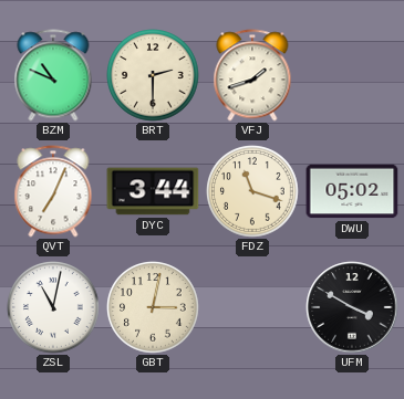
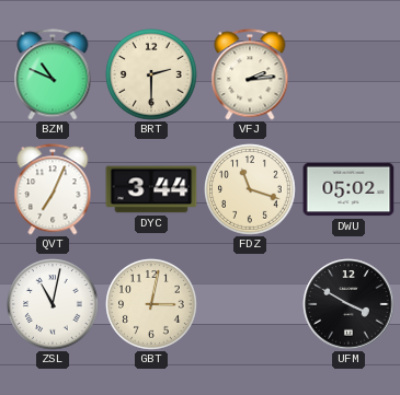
VFJ: 1:42 -> 2:14 (250, 74)
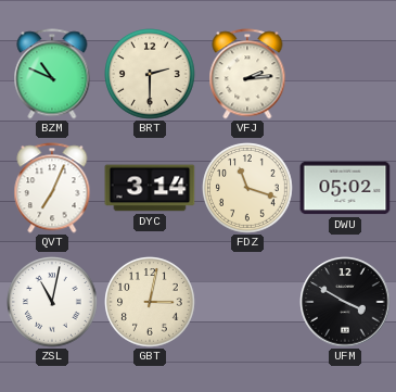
DYC: 3:44 -> 3:14 (150, 188)
